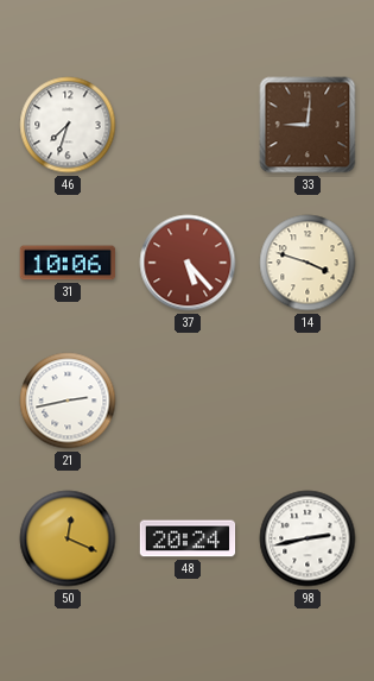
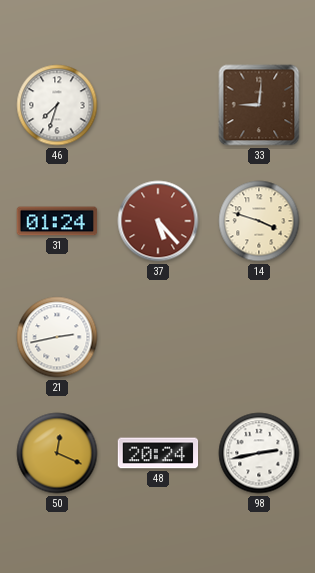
31: 10:06 -> 01:24 (57, 221)
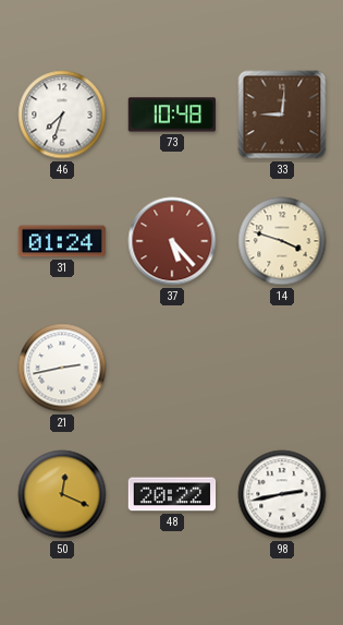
73: none -> 10:48 (172, 115)
48: 20:24 -> 20:22 (172, 494)
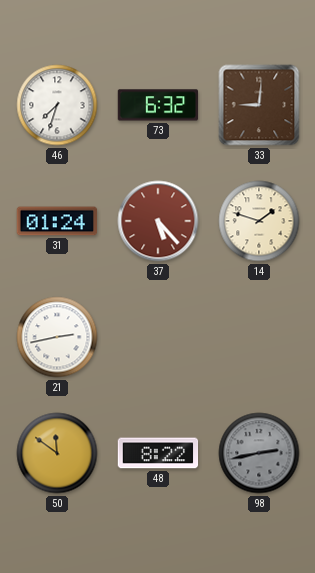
73: 10:48 -> 6:32 (158, 105)
14: 3:48 -> 1:48 (259, 221)
50: 12:19 -> 11:51 (57, 453)
48: 20:22 -> 8:22 (158, 453)
98 dial: white -> grey (259, 453)
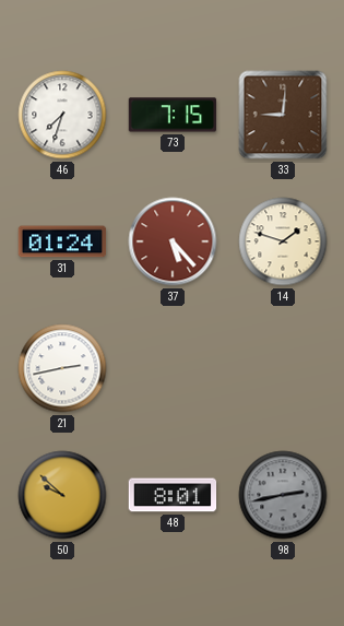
73: 6:32 -> 7:15 (173, 115)
50: 11:51 -> 9:52 (62, 495)
48: 8:22 -> 8:01 (173, 495)
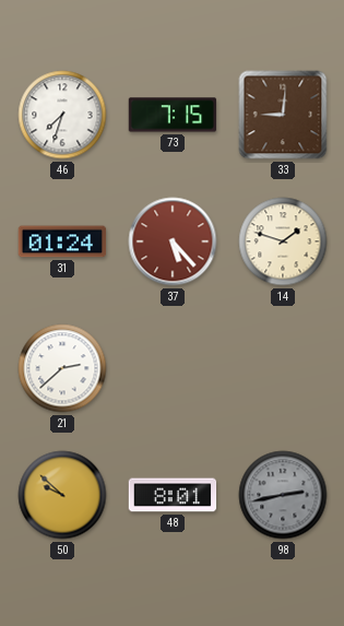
21: 2:43 -> 2:38 (62, 368)
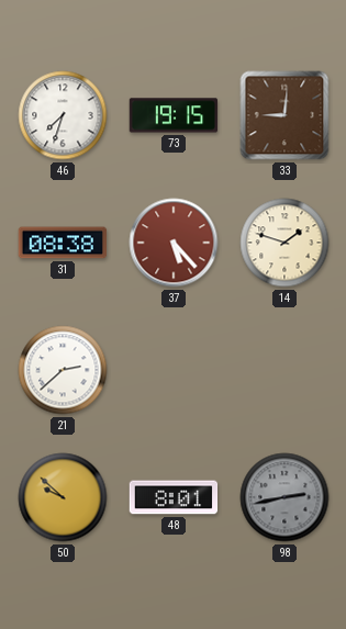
73: 7:15 -> 19:15 (174, 115)
31: 01:24 -> 08:38 (63, 243)
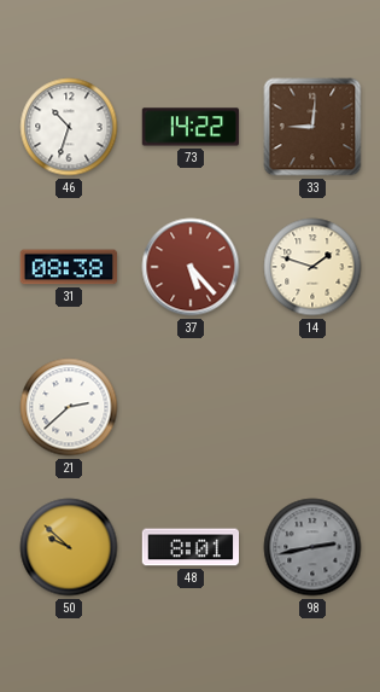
46: 7:33 -> 10:33 (69, 127)
73: 19:15 -> 14:22 (191, 127)
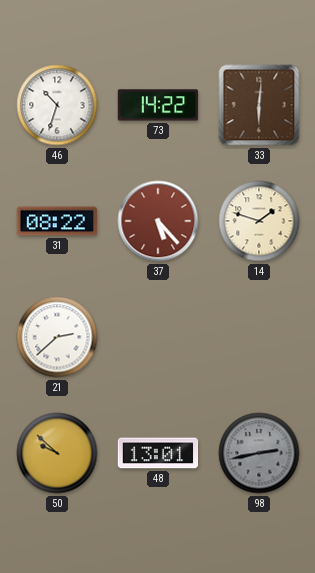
33: 9:01 -> 6:01 (259, 105)
31: 08:38 -> 08:22 (57, 221)
48: 8:01 -> 13:01 (158, 453)
